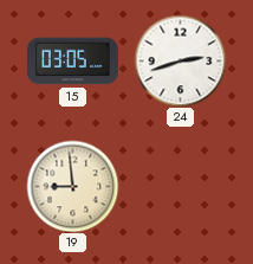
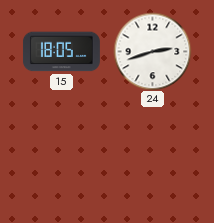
15: 03:05 -> 18:05 (61, 52)
19: 8:59 -> none (72, 186)
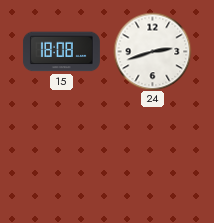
15: 18:05 -> 18:08 (61, 52)
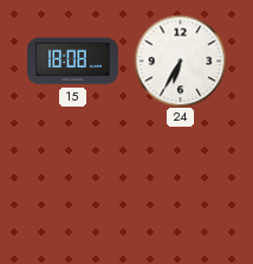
24: 2:42 -> 6:35 (180, 60)
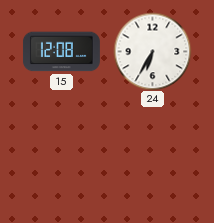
15: 18:08 -> 12:08 (61, 52)
